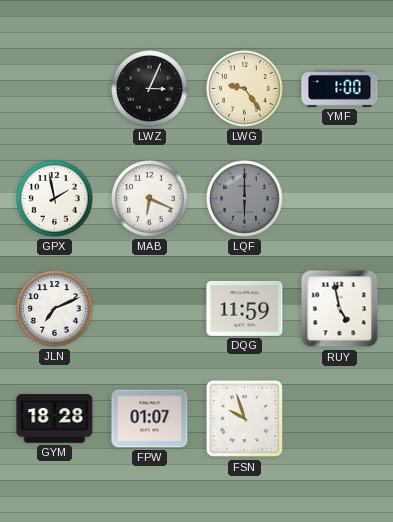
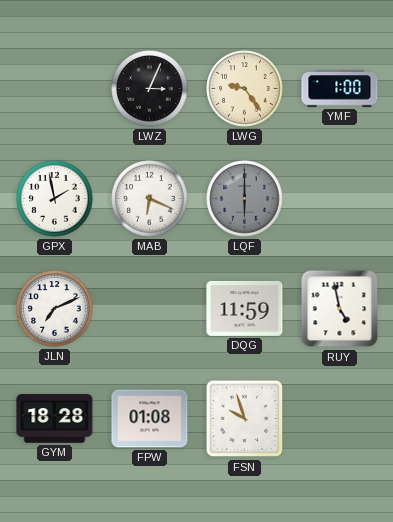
FPW: 01:07 -> 01:08 (150, 419)
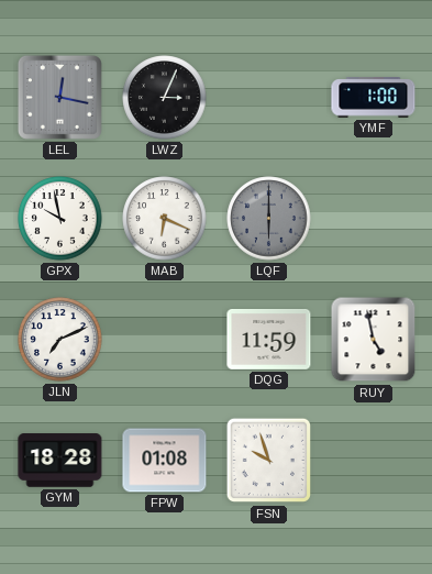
LEL: none -> 12:17 (59, 97)
LWG: 9:24 -> none (245, 89)
GPX: 1:58 -> 9:58 (60, 219)
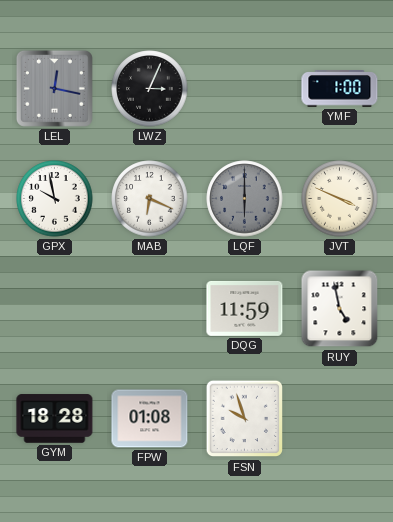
JVT: none -> 3:49 (340, 199)
JLN: 7:11 -> none (60, 340)
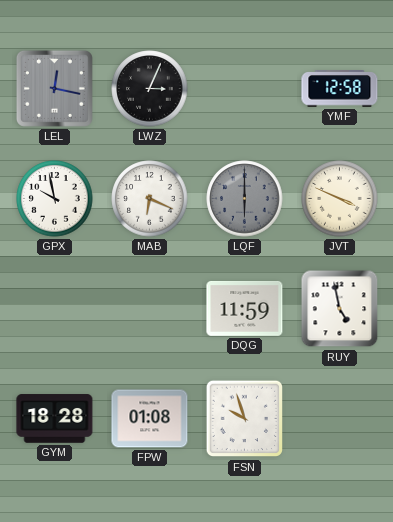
YMF: 1:00 -> 12:58 (340, 89)
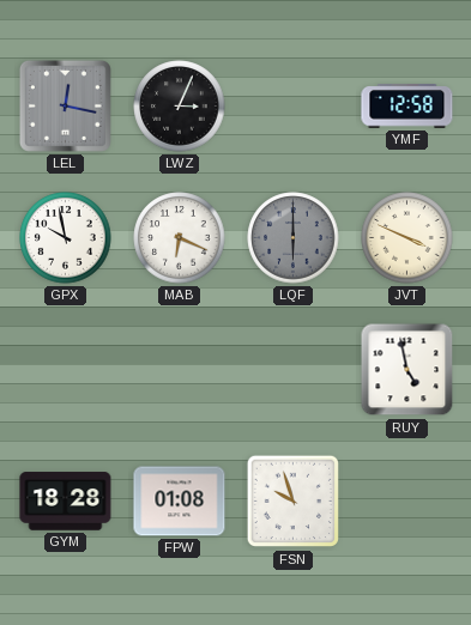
DQG: 11:59 -> none (245, 308)
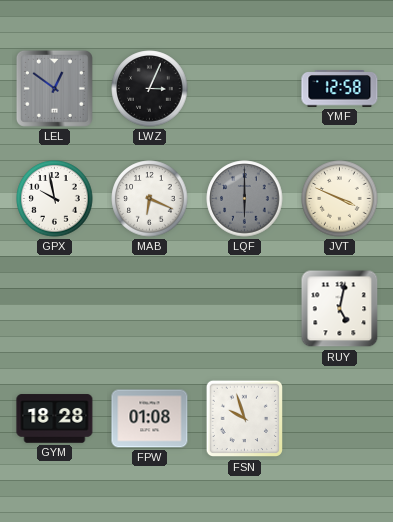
LEL: 12:17 -> 12:51 (54, 88)
RUY: 4:58 -> 5:02 (340, 309)
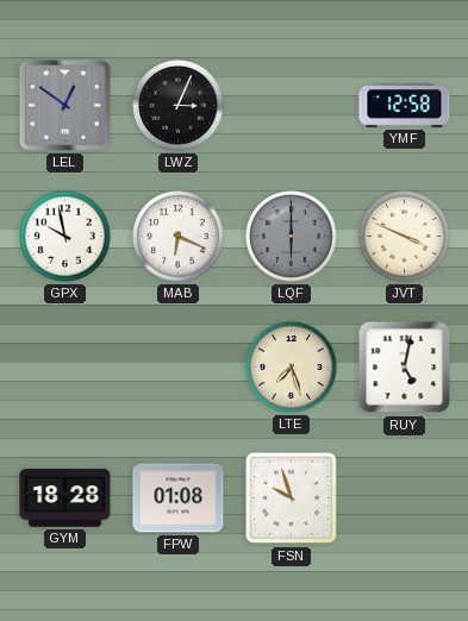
LTE: none -> 7:27 (292, 368)
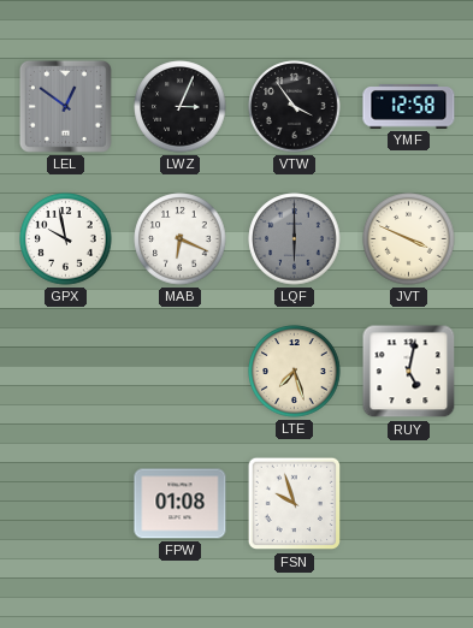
VTW: none -> 3:54 (295, 107)
GYM: 18:28 -> none (65, 498)
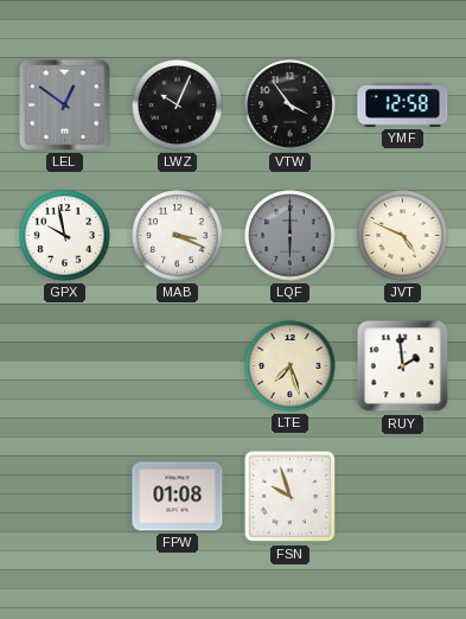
LWZ: 3:04 -> 10:04 (178, 106)
MAB: 6:19 -> 3:19 (178, 236)
JVT: 3:49 -> 4:49 (403, 236)
RUY: 5:02 -> 1:59 (403, 366)
